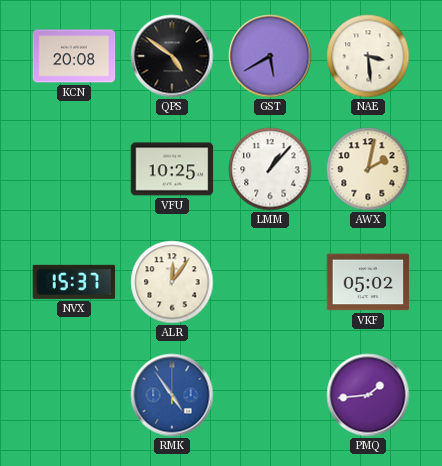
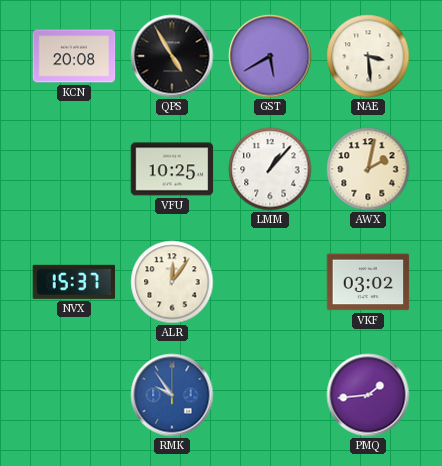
QPS: 4:51 -> 4:55 (172, 56)
VKF: 05:02 -> 03:02 (368, 282)
RMK: 4:54 -> 9:54 (172, 395)
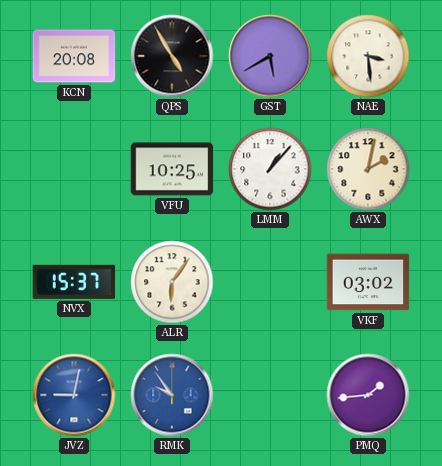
ALR: 12:06 -> 6:06 (172, 282)
JVZ: none -> 9:02 (74, 395)
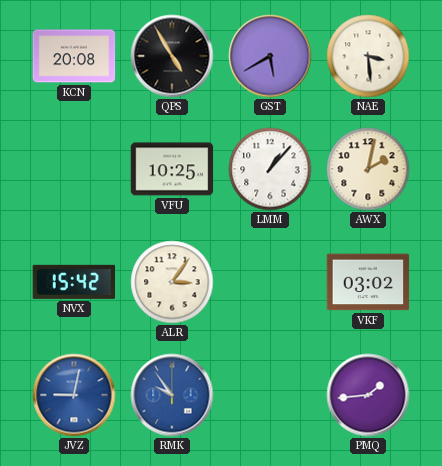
NVX: 15:37 -> 15:42 (74, 282)
ALR: 6:06 -> 3:06 (172, 282)
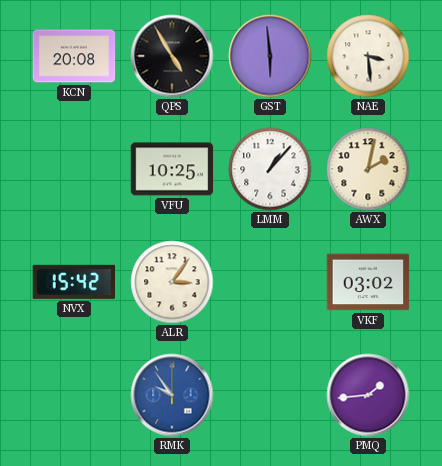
GST: 5:40 -> 5:59 (270, 56)
JVZ: 9:02 -> none (74, 395)
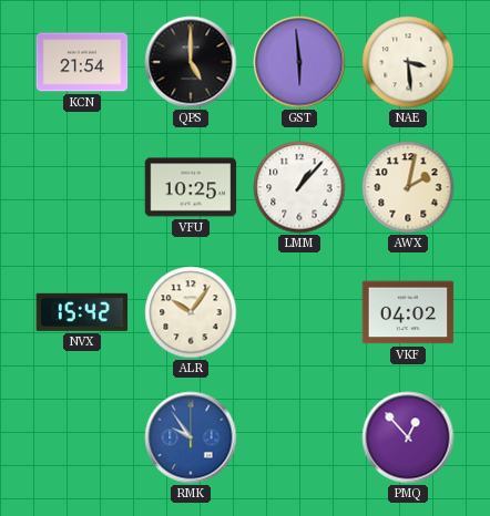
KCN: 20:08 -> 21:54 (82, 62)
QPS: 4:55 -> 5:00 (191, 62)
ALR: 3:06 -> 10:06 (191, 312)
VKF: 03:02 -> 04:02 (408, 312)
PMQ: 1:44 -> 12:53 (408, 437)
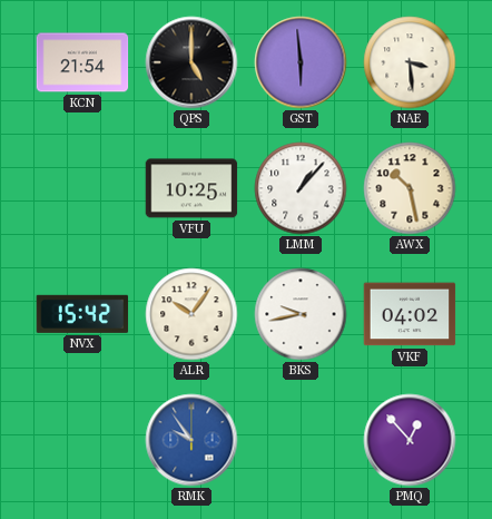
AWX: 2:02 -> 10:28 (410, 188)
BKS: none -> 9:43 (301, 314)
